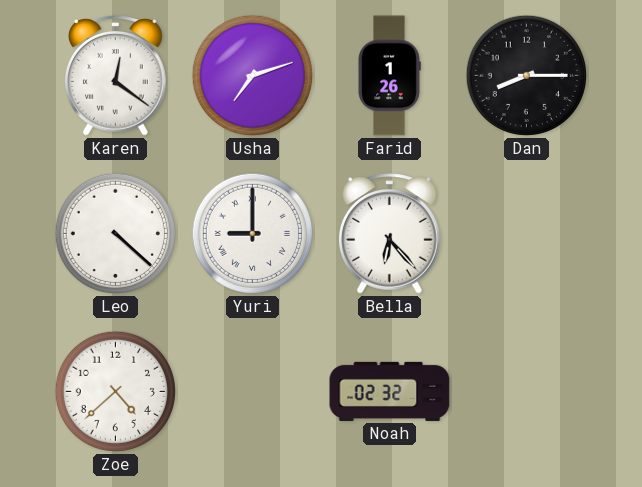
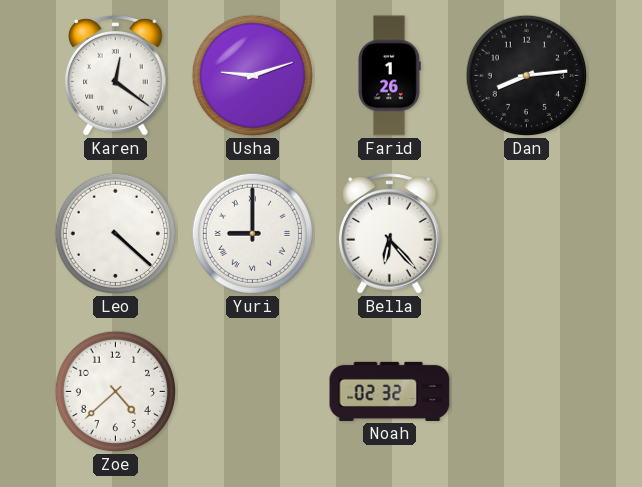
Usha: 7:12 -> 9:12 (252, 75)
Dan: 8:15 -> 8:14 (526, 75)
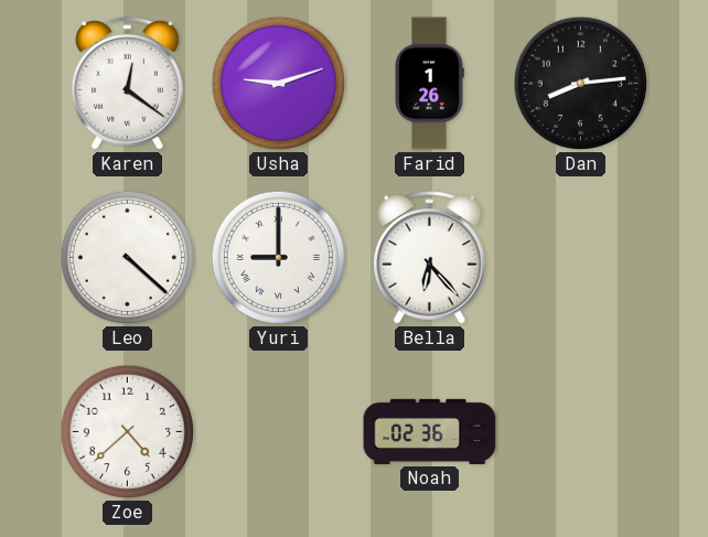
Noah: 02:32 -> 02:36 (430, 431)
